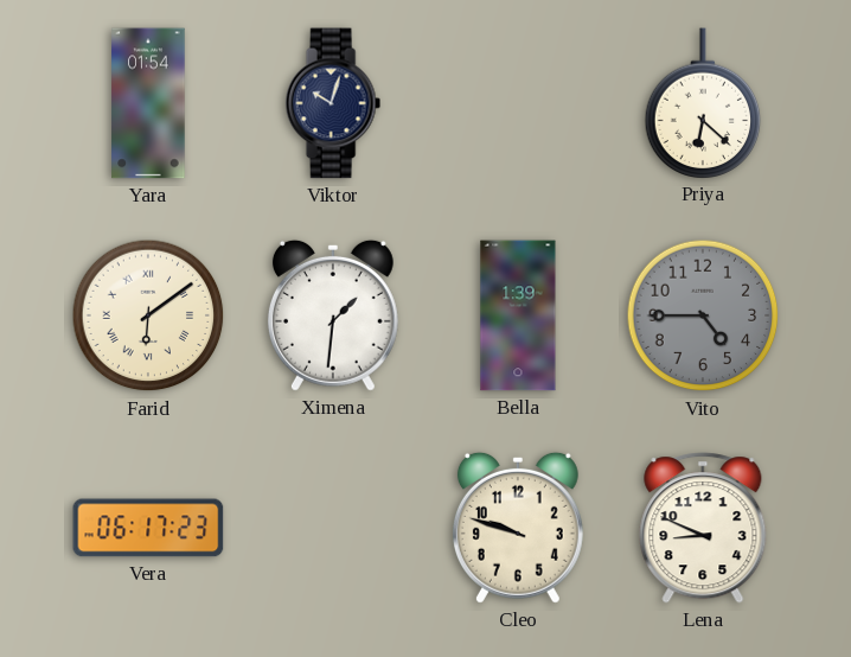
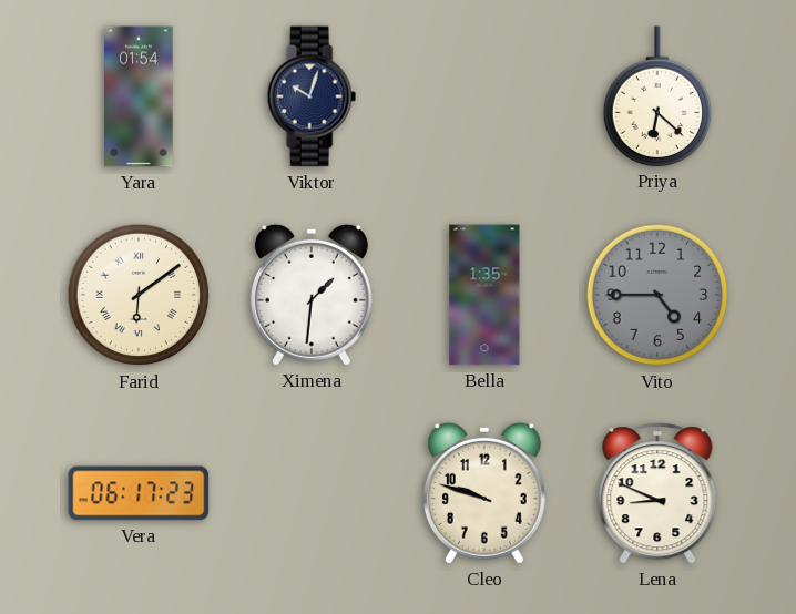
Bella: 1:39 -> 1:35 (484, 295)
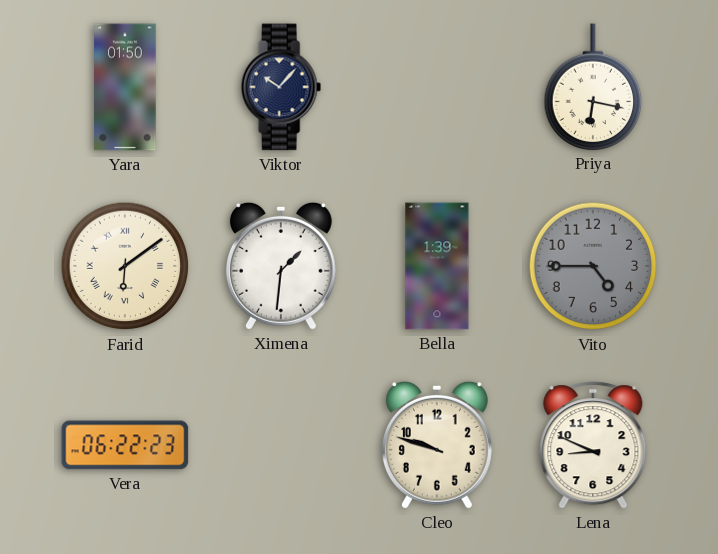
Yara: 01:54 -> 01:50 (125, 87)
Viktor: 10:03 -> 10:07 (281, 87)
Priya: 6:22 -> 6:17 (593, 87)
Bella: 1:35 -> 1:39 (437, 266)
Vera: 06:17 -> 06:22 (125, 445)
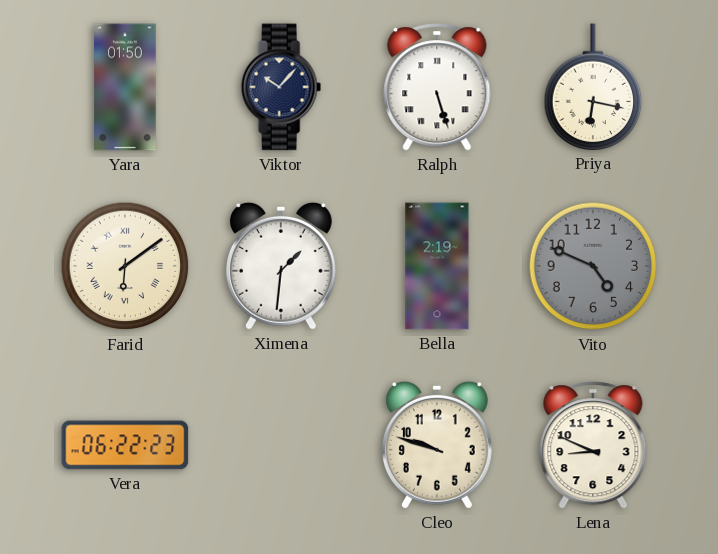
Ralph: none -> 5:27 (437, 87)
Bella: 1:39 -> 2:19 (437, 266)
Vito: 4:45 -> 4:49 (593, 266)
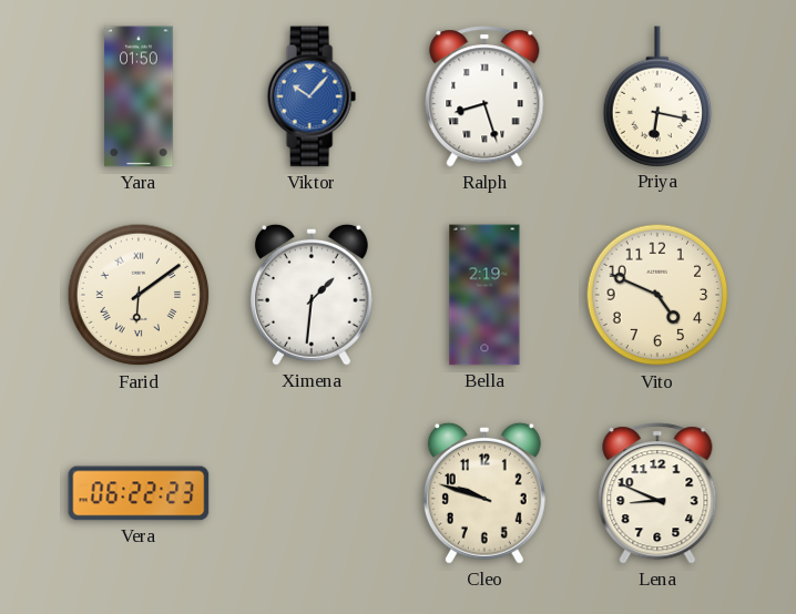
Viktor dial: navy -> blue (312, 96)
Ralph: 5:27 -> 8:27 (484, 96)
Vito dial: grey -> cream (657, 295)
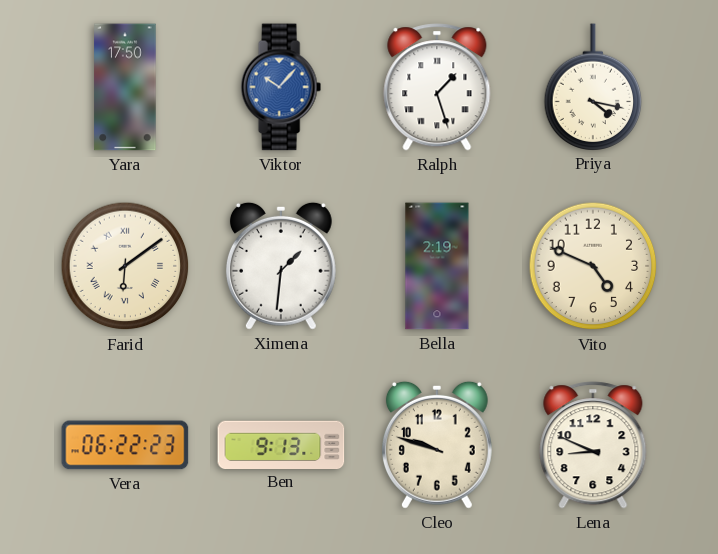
Yara: 01:50 -> 17:50 (125, 87)
Ralph: 8:27 -> 1:27 (437, 87)
Priya: 6:17 -> 4:17 (593, 87)
Ben: none -> 9:13 (281, 444)
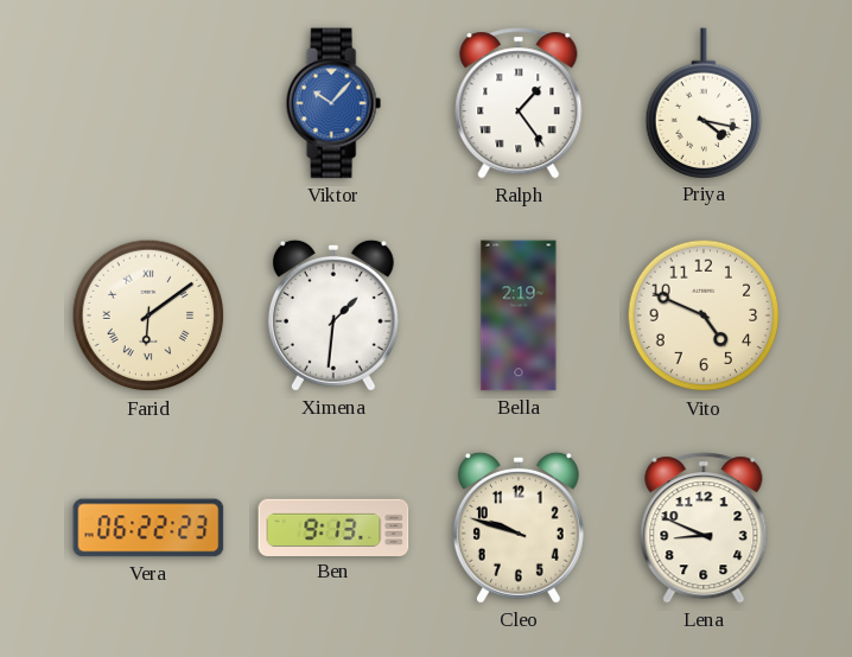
Yara: 17:50 -> none (125, 87)
Ralph: 1:27 -> 1:24 (519, 103)
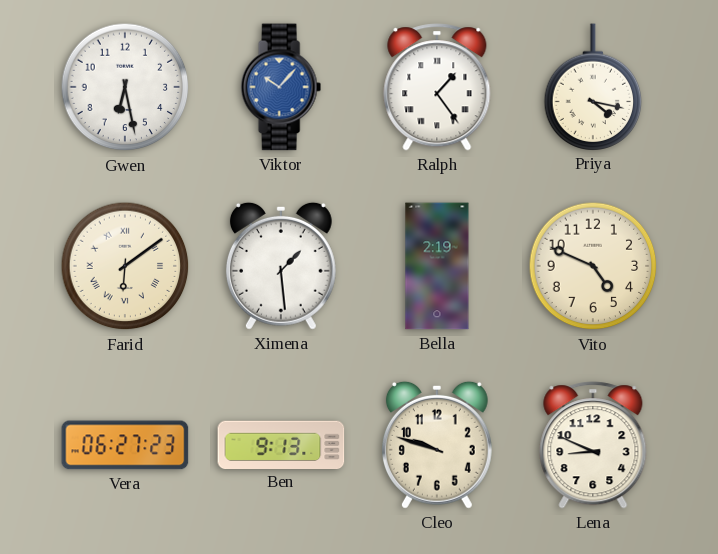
Gwen: none -> 6:28 (125, 87)
Ximena: 1:31 -> 1:29 (281, 266)
Vera: 06:22 -> 06:27 (125, 445)
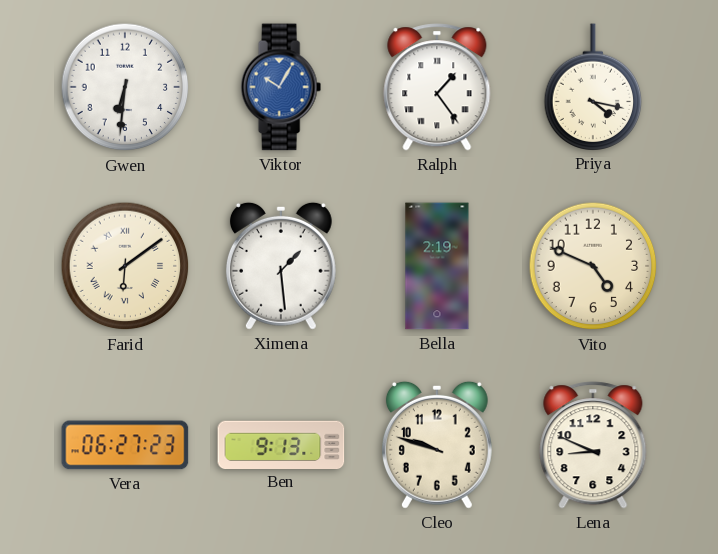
Gwen: 6:28 -> 6:31 (125, 87)
Viktor: 10:07 -> 10:05 (281, 87)
